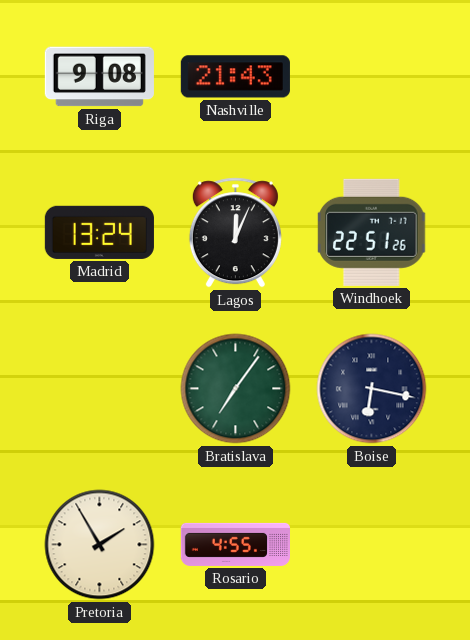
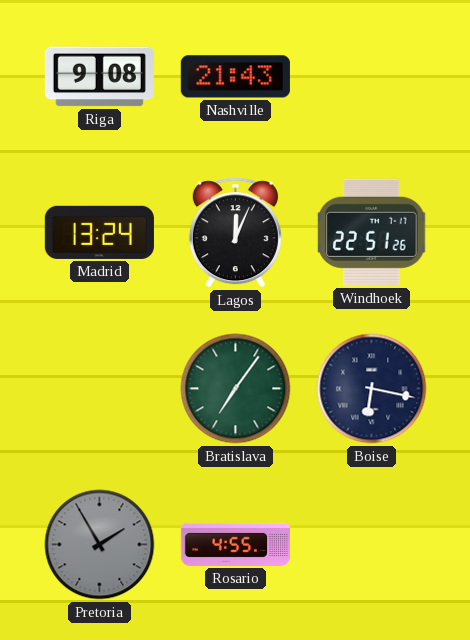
Pretoria dial: cream -> grey (100, 545)
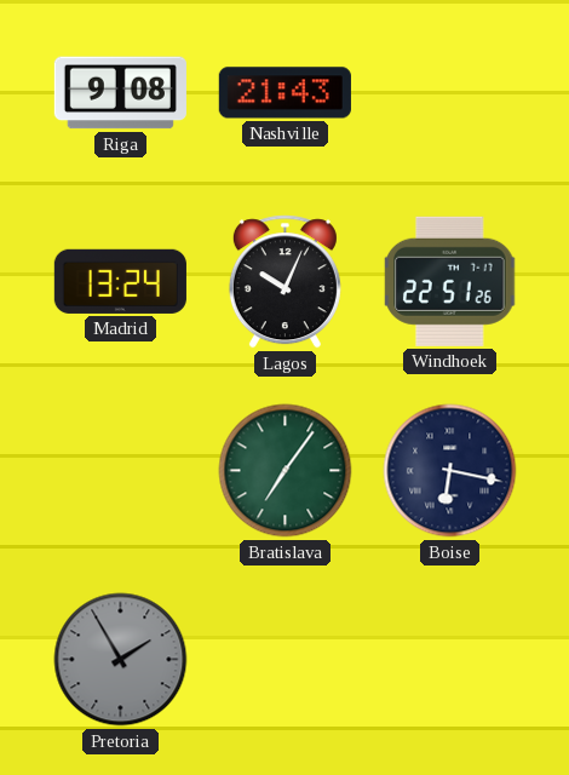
Lagos: 12:04 -> 10:04 (284, 282)
Rosario: 4:55 -> none (235, 544)
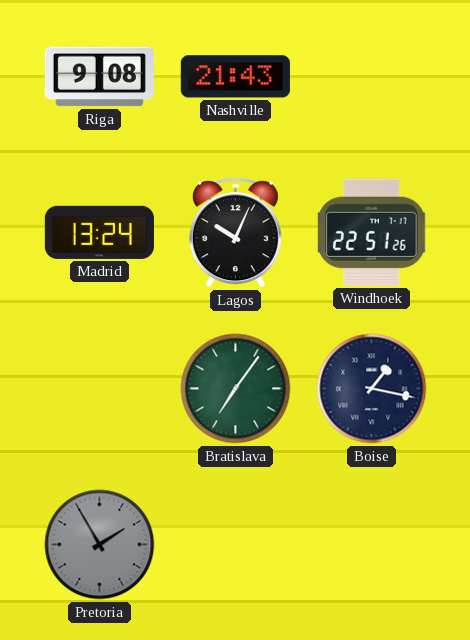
Boise: 6:17 -> 1:17 (372, 389)
